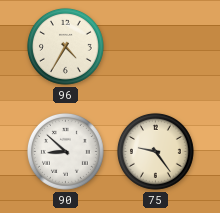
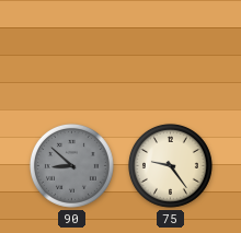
96: 4:35 -> none (65, 46)
90 dial: white -> grey (71, 165)
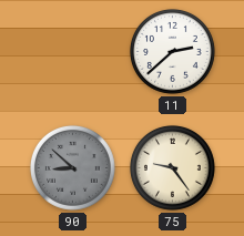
11: none -> 2:38 (172, 51)
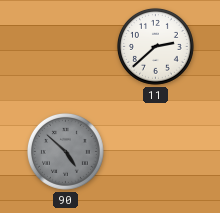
90: 8:52 -> 4:52 (65, 151)
75: 9:24 -> none (172, 167)
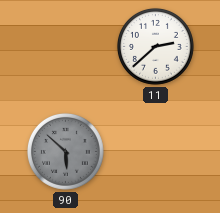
90: 4:52 -> 5:52 (65, 151)
